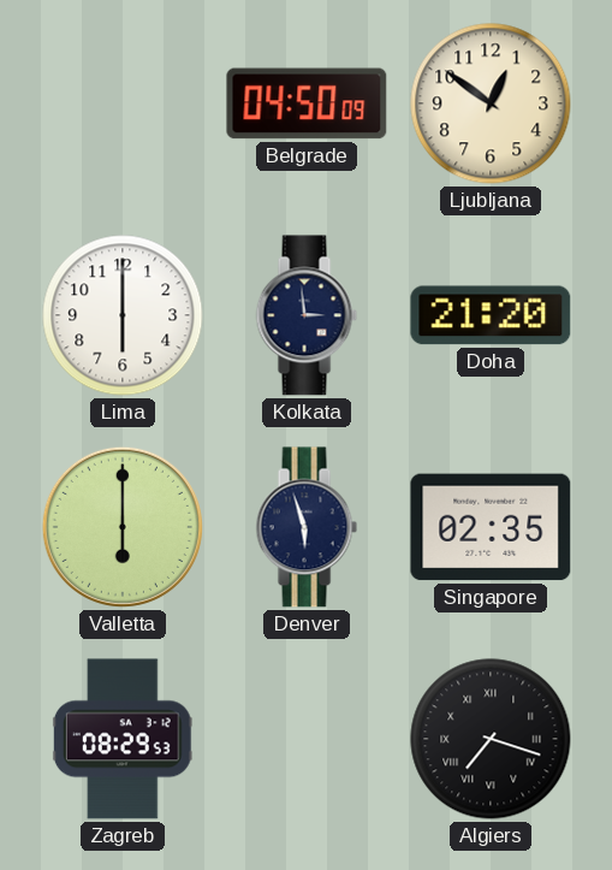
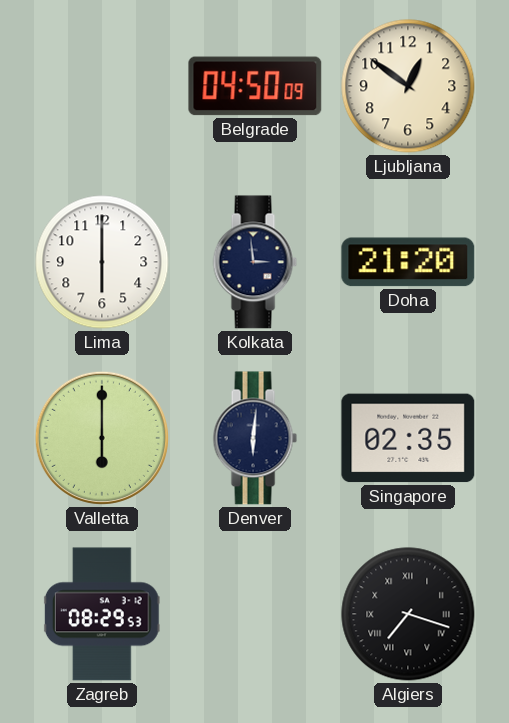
Denver: 5:57 -> 6:01 (255, 438)
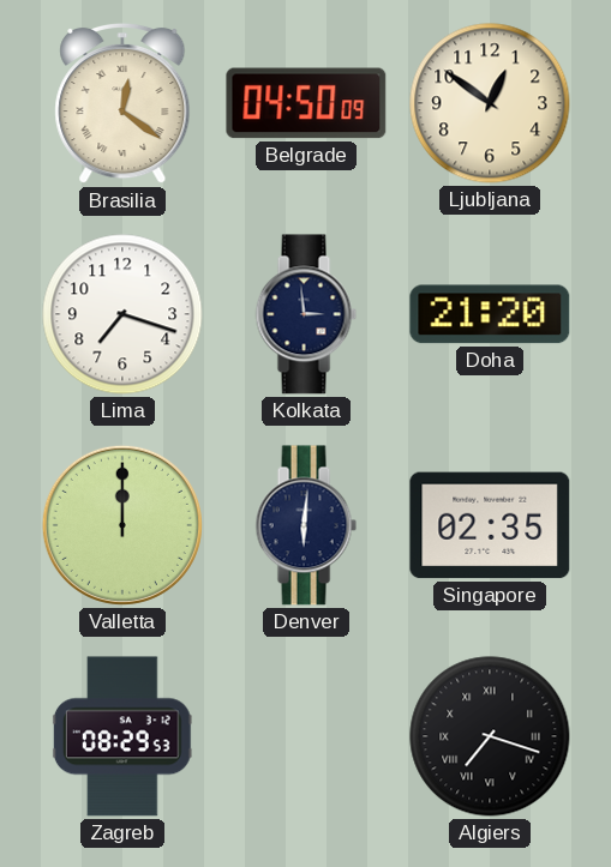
Brasilia: none -> 12:21 (122, 103)
Lima: 6:00 -> 7:18 (122, 314)
Valletta: 6:00 -> 12:00 (122, 525)
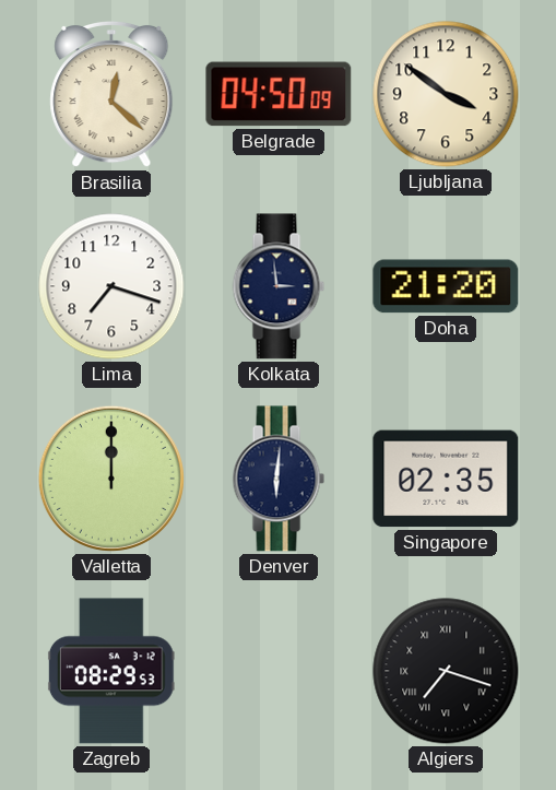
Brasilia: 12:21 -> 12:22 (111, 94)
Ljubljana: 12:51 -> 3:51 (446, 94)
